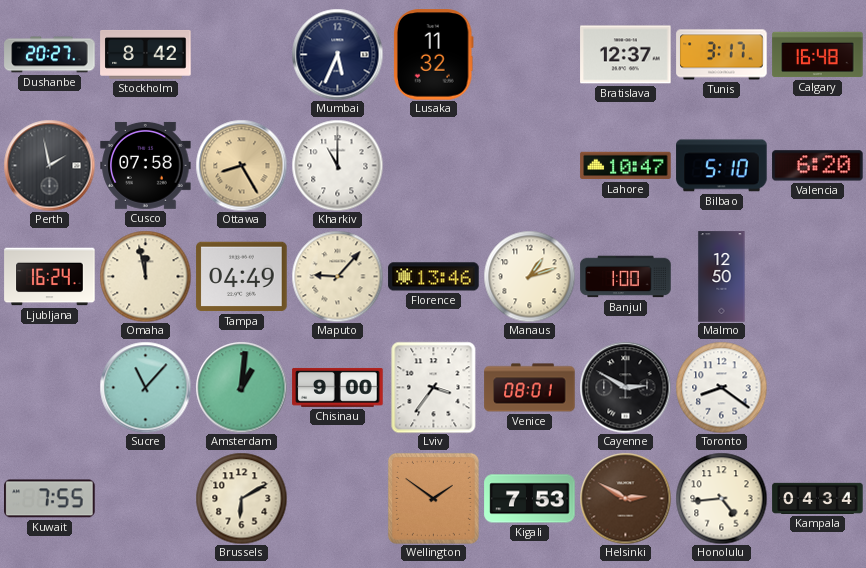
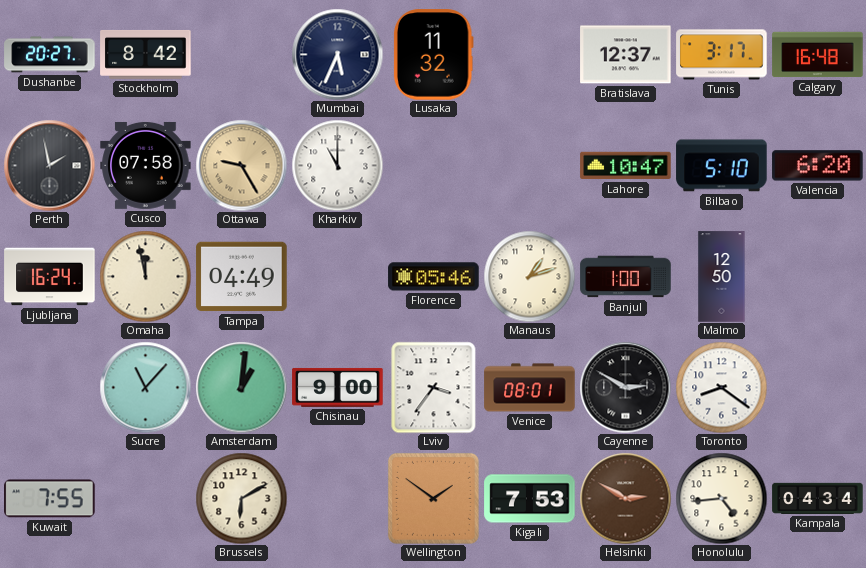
Ottawa: 8:25 -> 9:25 (241, 165)
Maputo: 9:07 -> none (337, 276)
Florence: 13:46 -> 05:46 (434, 277)
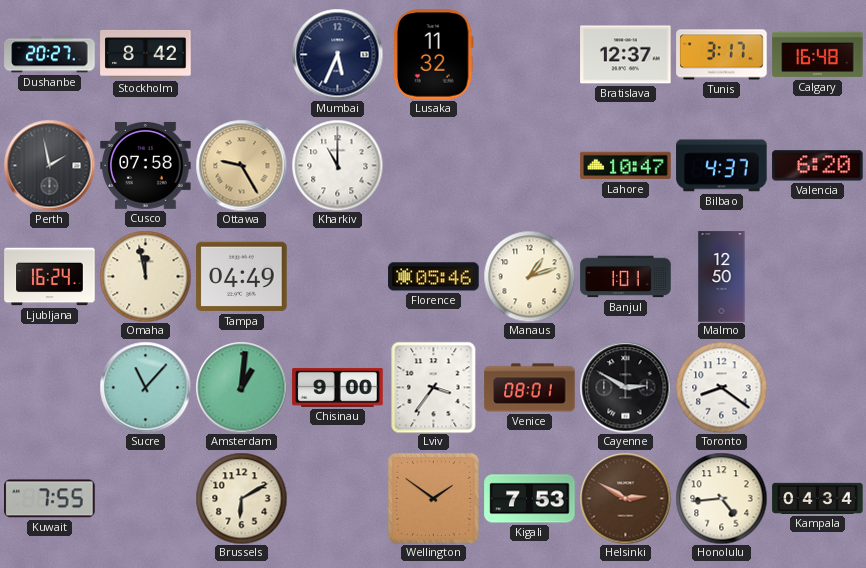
Bilbao: 5:10 -> 4:37 (722, 166)
Banjul: 1:00 -> 1:01 (626, 277)
